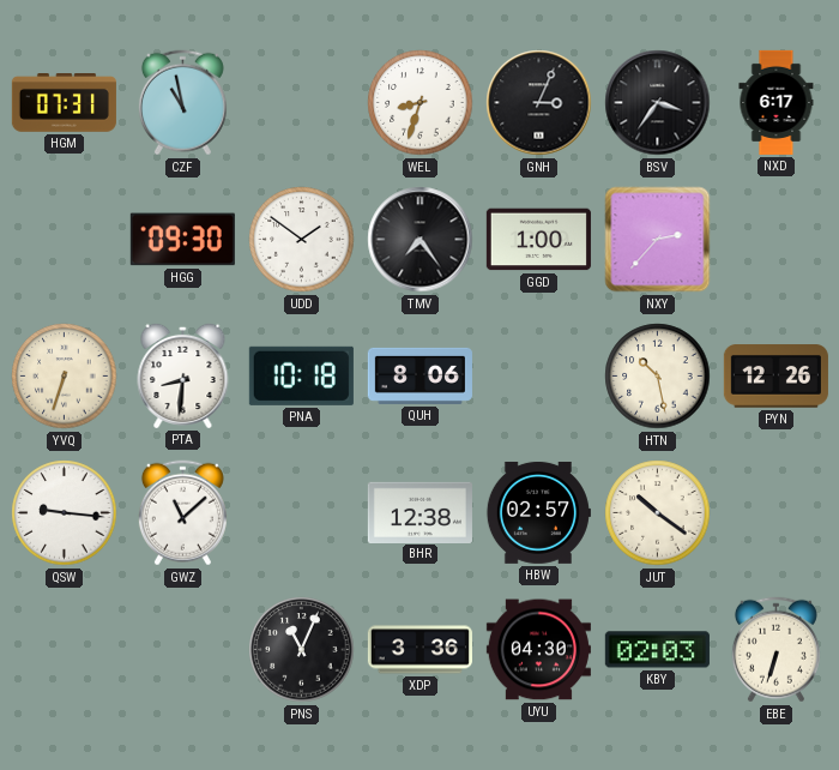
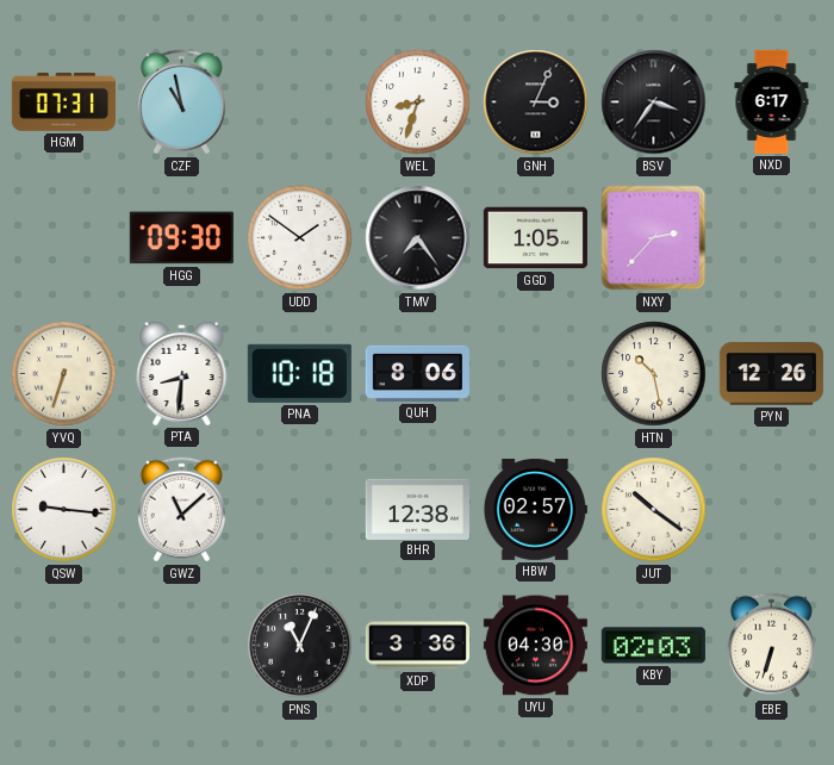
GGD: 1:00 -> 1:05 (535, 238)
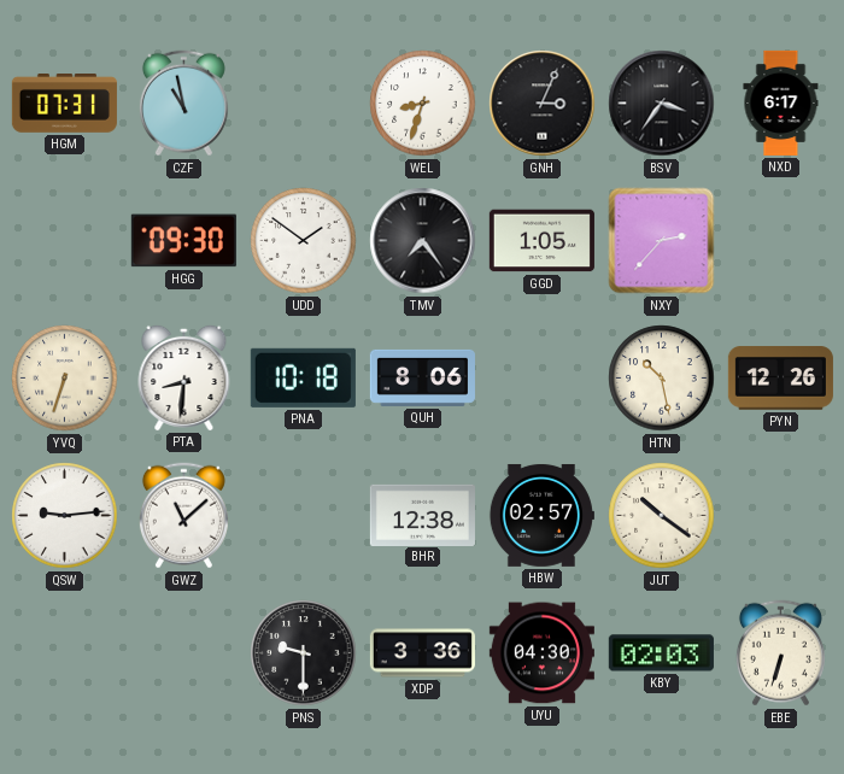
QSW: 9:16 -> 9:14 (65, 516)
PNS: 11:04 -> 9:30 (304, 653)
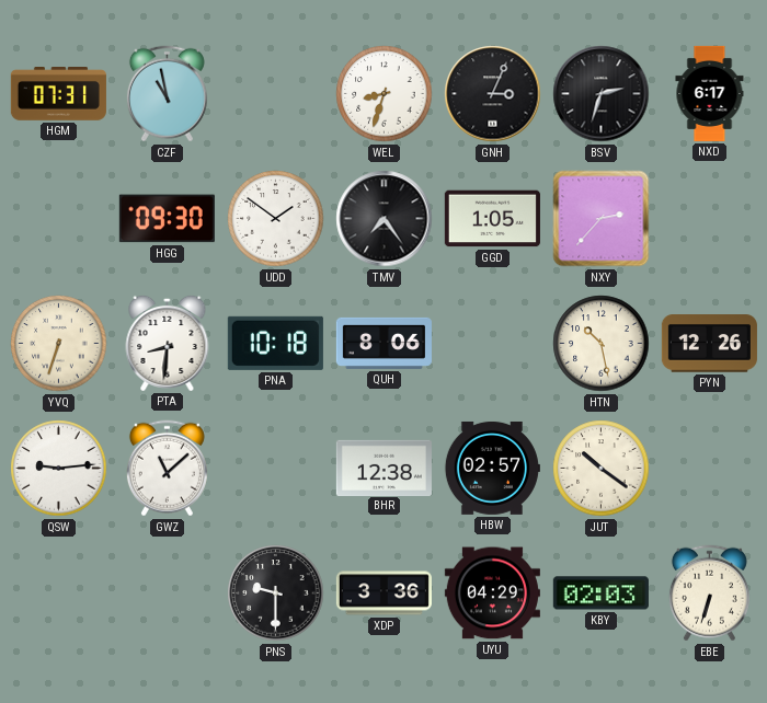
BSV: 3:36 -> 2:33 (602, 94)
UYU: 04:30 -> 04:29 (492, 593)
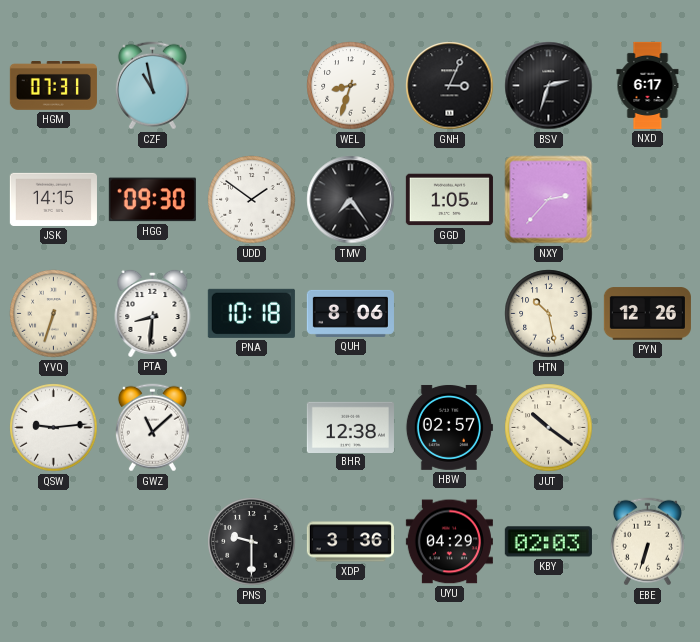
JSK: none -> 14:15 (53, 199)
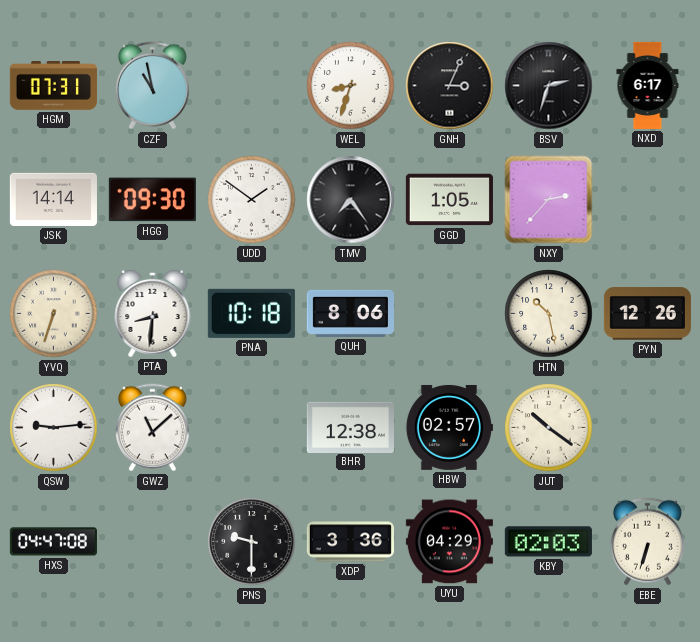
JSK: 14:15 -> 14:14 (53, 199)
HXS: none -> 04:47 (53, 542)
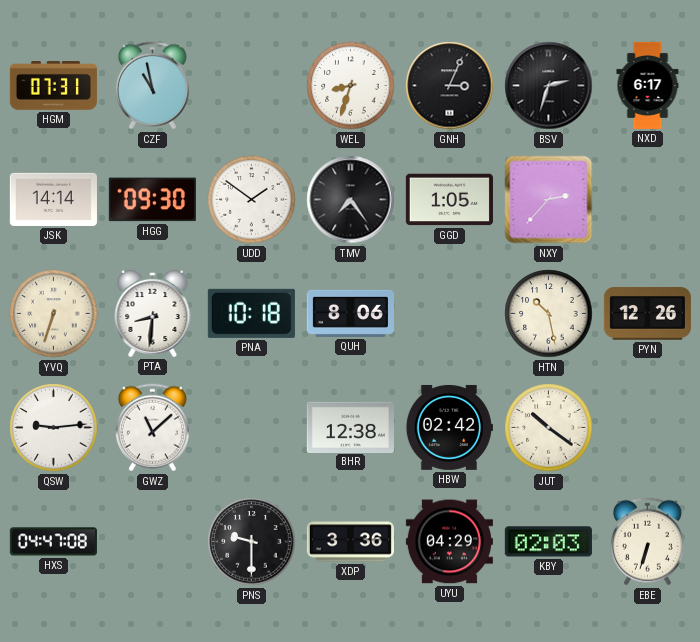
HBW: 02:57 -> 02:42 (449, 427)
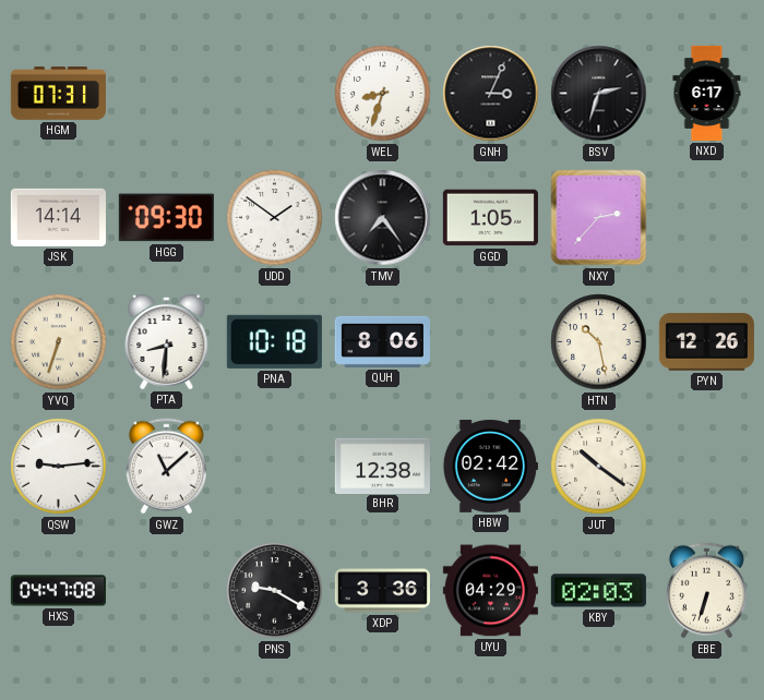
CZF: 10:58 -> none (152, 86)
PNS: 9:30 -> 9:20 (275, 591)
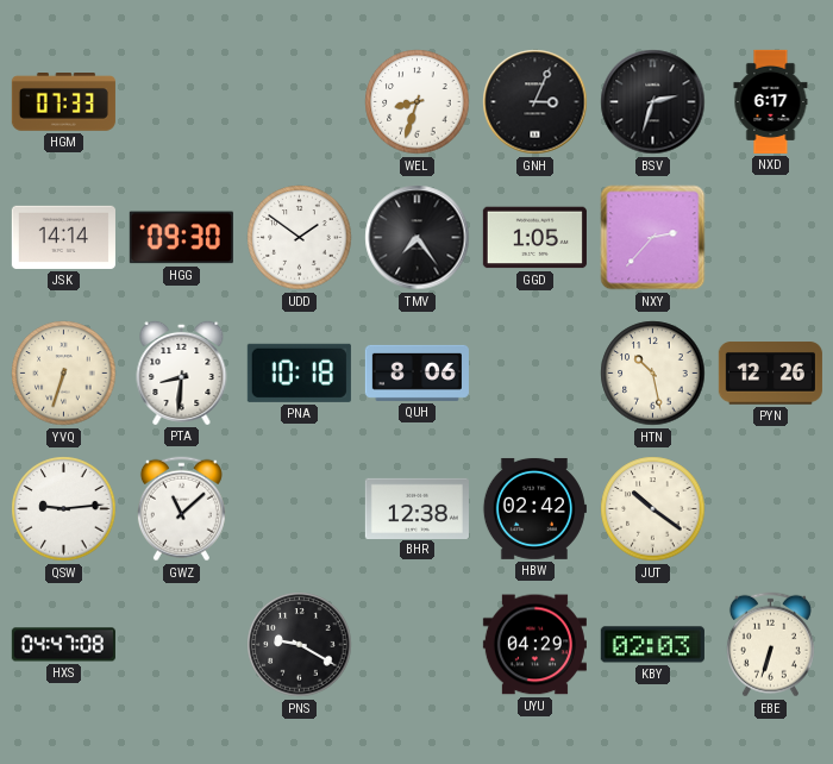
HGM: 07:31 -> 07:33 (63, 102)
XDP: 3:36 -> none (382, 591)
